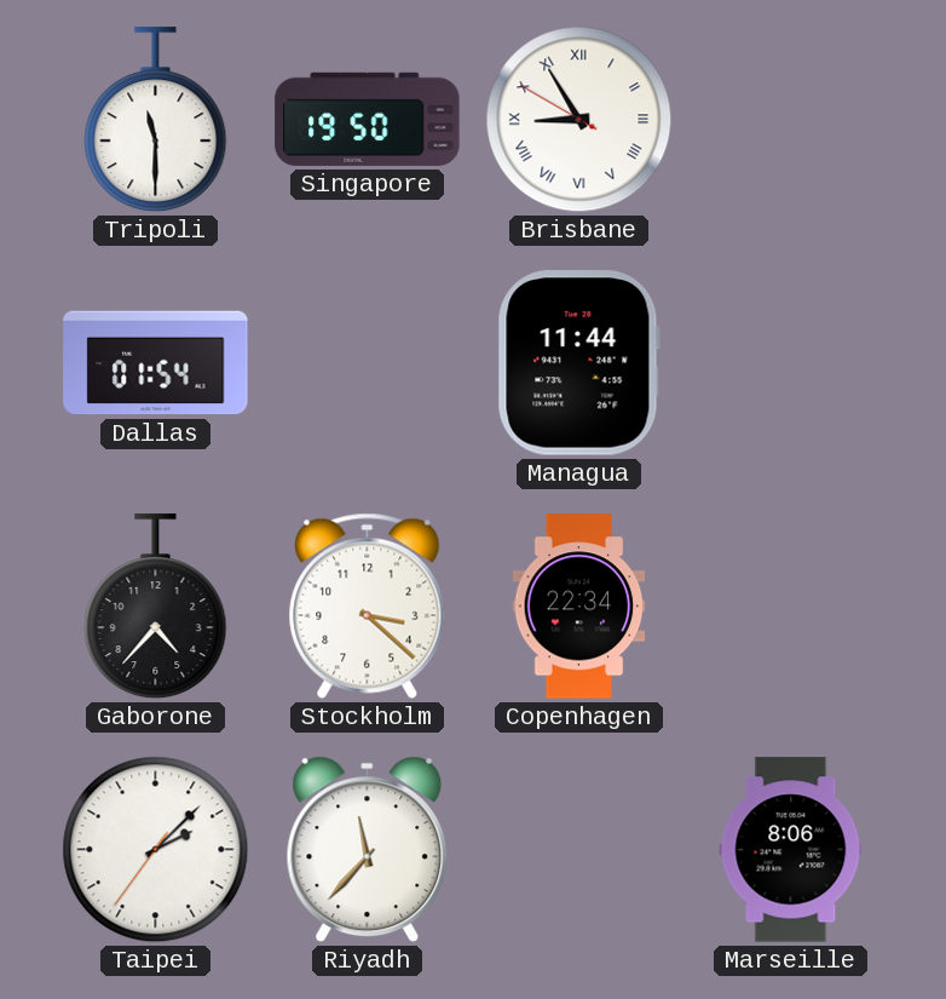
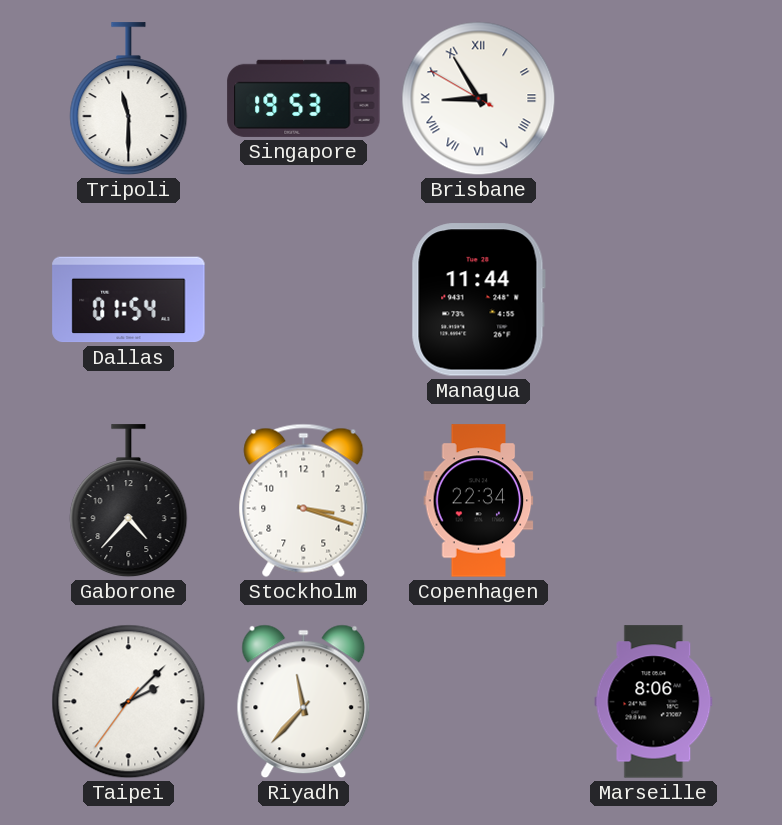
Singapore: 19:50 -> 19:53 (304, 98)
Stockholm: 3:22 -> 3:18 (304, 500)
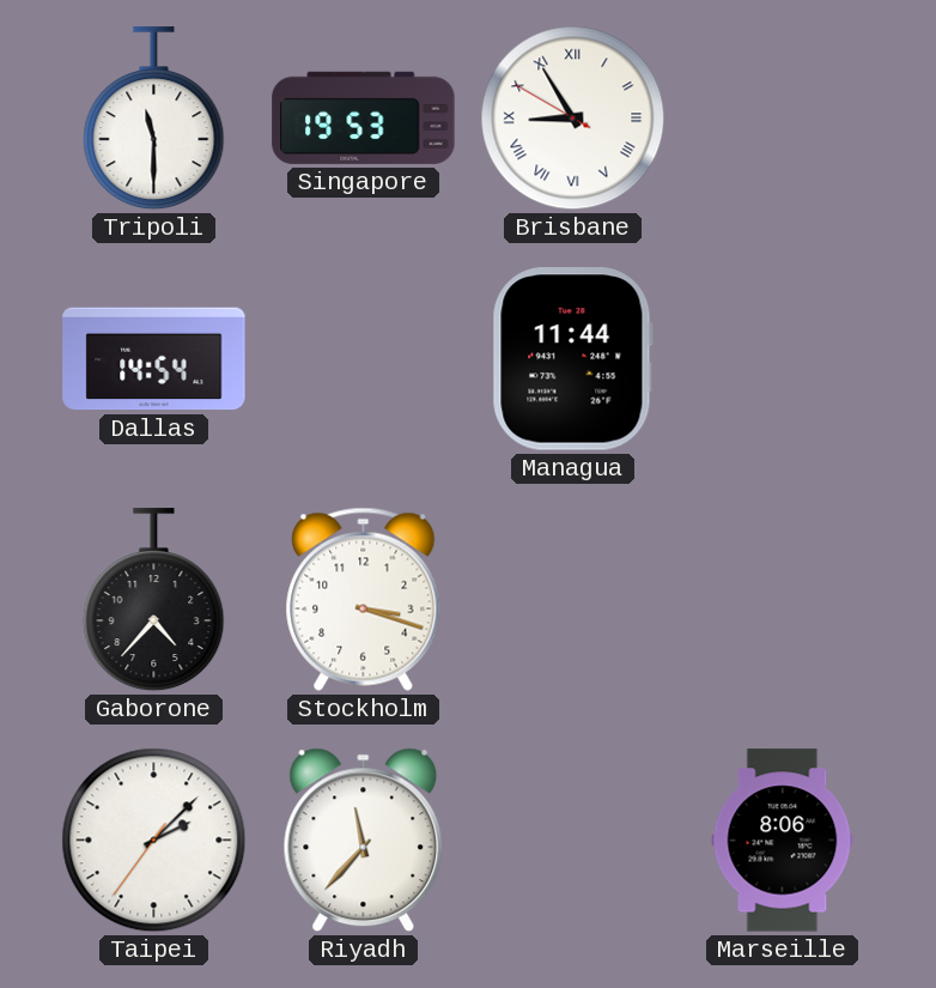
Dallas: 01:54 -> 14:54 (154, 359)
Copenhagen: 22:34 -> none (479, 501)
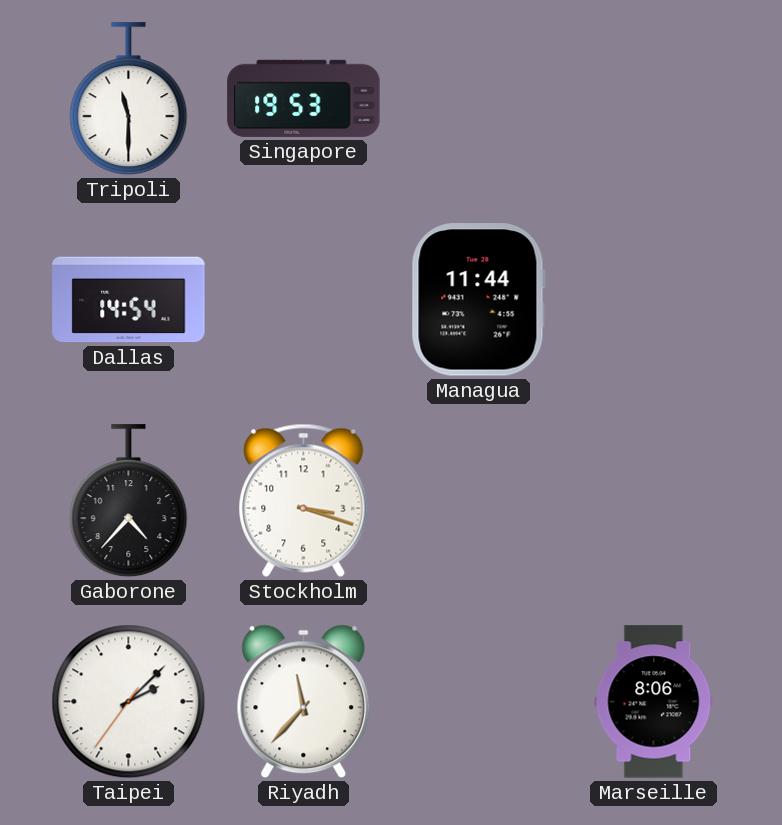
Brisbane: 8:54 -> none (573, 119)
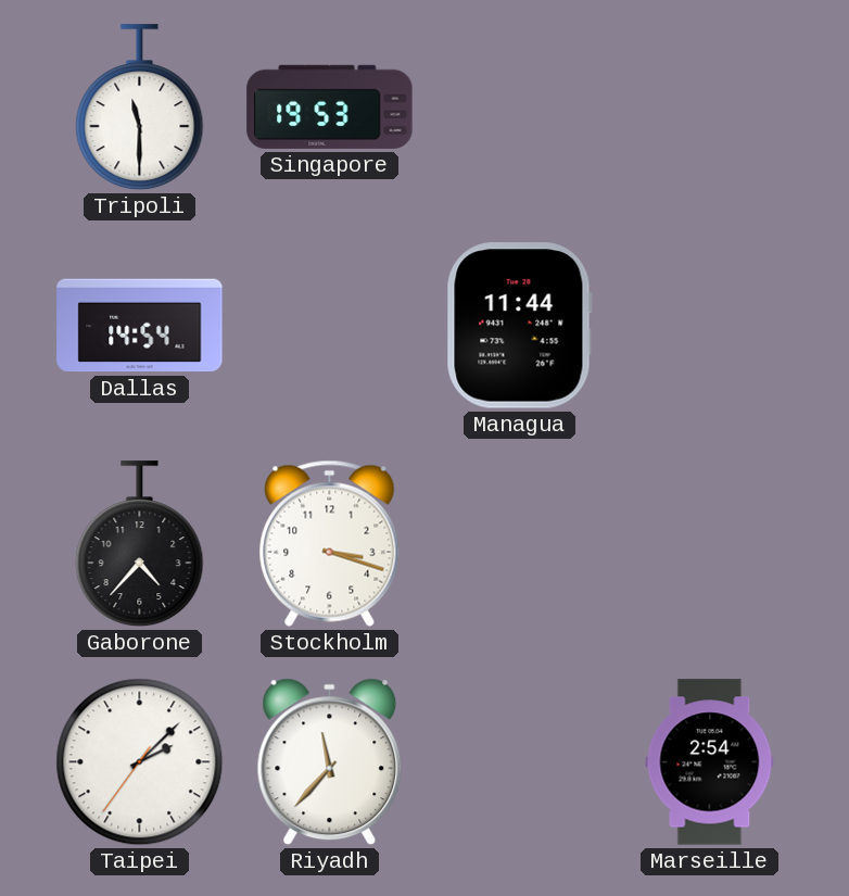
Marseille: 8:06 -> 2:54 (710, 762)
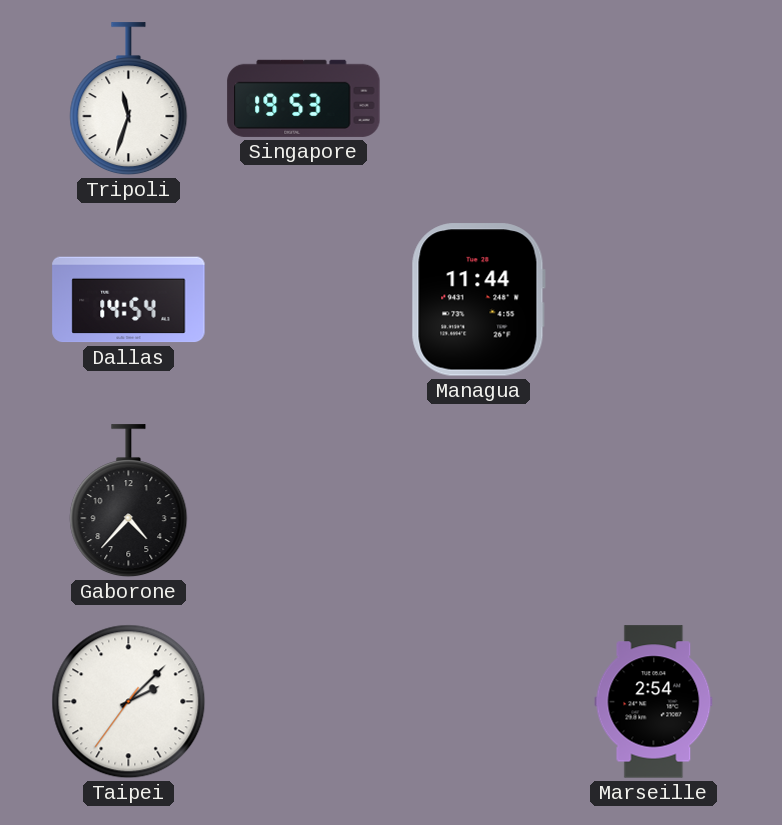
Tripoli: 11:30 -> 11:33 (129, 99)
Stockholm: 3:18 -> none (330, 543)
Riyadh: 11:37 -> none (330, 762)
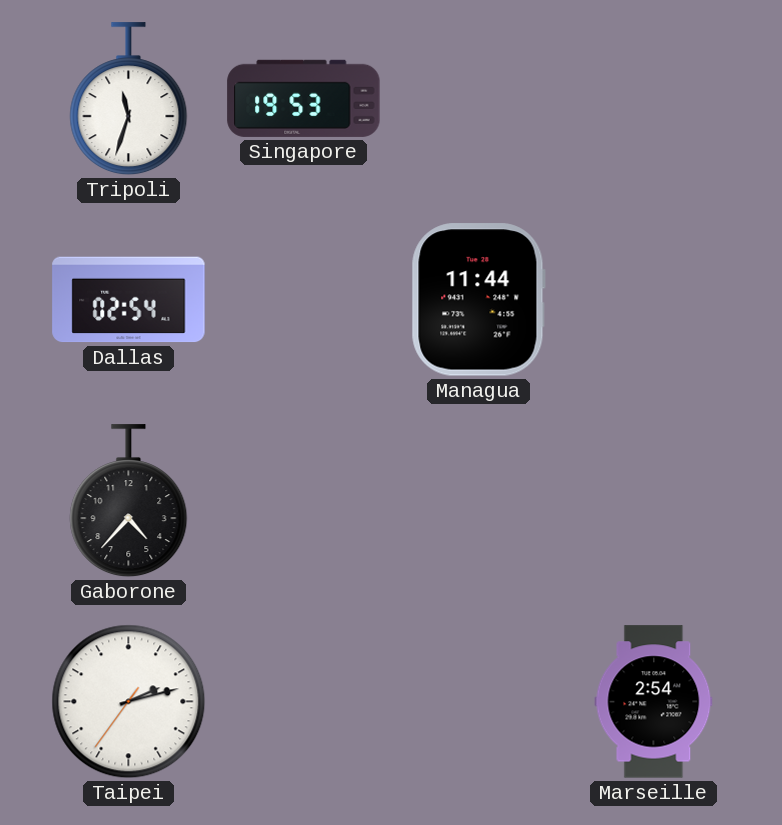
Dallas: 14:54 -> 02:54 (129, 300)
Taipei: 2:07 -> 2:12 (129, 702)
